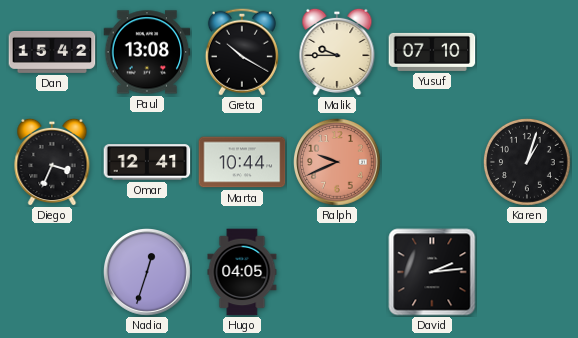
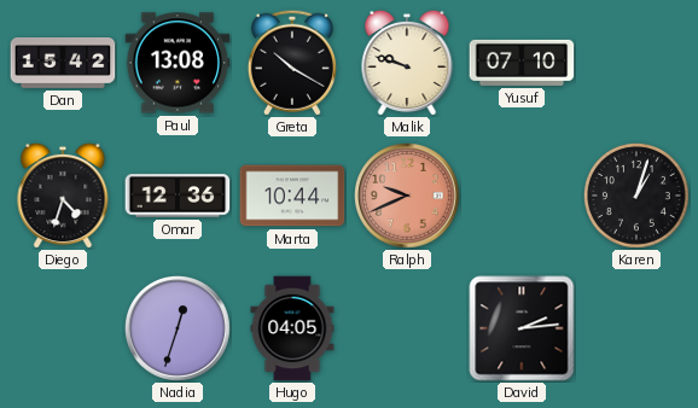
Malik: 9:45 -> 9:48 (407, 63)
Diego: 3:34 -> 4:33 (63, 196)
Omar: 12:41 -> 12:36 (178, 196)
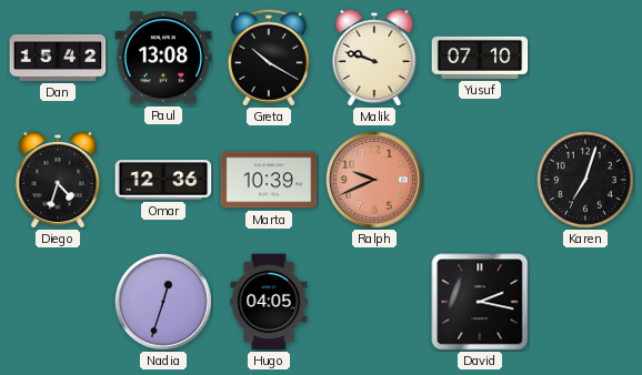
Marta: 10:44 -> 10:39 (269, 180)
Karen: 1:03 -> 7:03 (586, 181)
David: 2:14 -> 2:17 (480, 302)
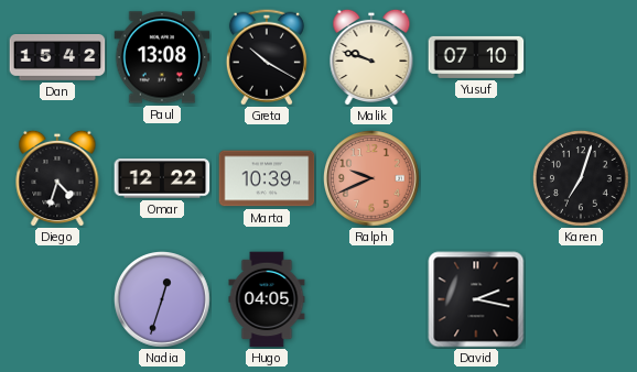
Omar: 12:36 -> 12:22 (162, 178)
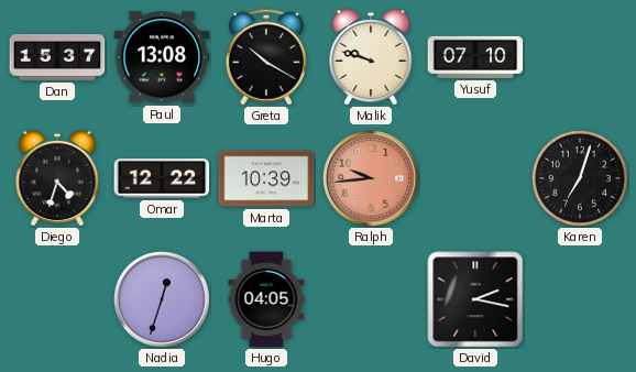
Dan: 15:42 -> 15:37 (57, 58)
Ralph: 9:41 -> 9:44 (371, 178)
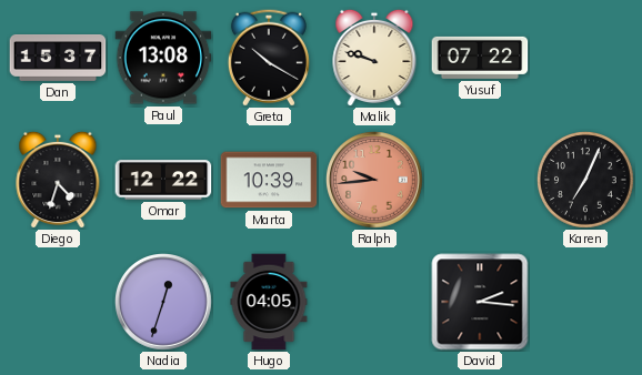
Yusuf: 07:10 -> 07:22 (480, 58)
Karen: 7:03 -> 7:04 (586, 181)
David: 2:17 -> 2:16 (480, 302)
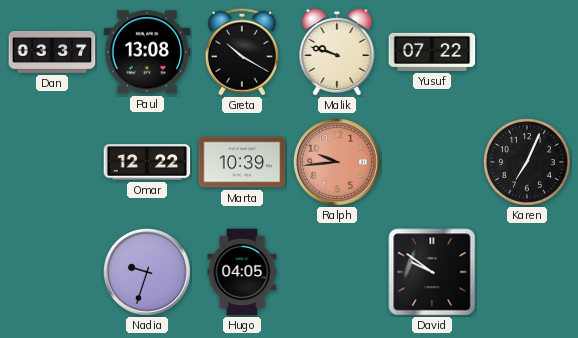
Dan: 15:37 -> 03:37 (52, 53)
Diego: 4:33 -> none (58, 180)
Nadia: 12:33 -> 9:33 (147, 272)
David: 2:16 -> 9:51 (432, 272)
